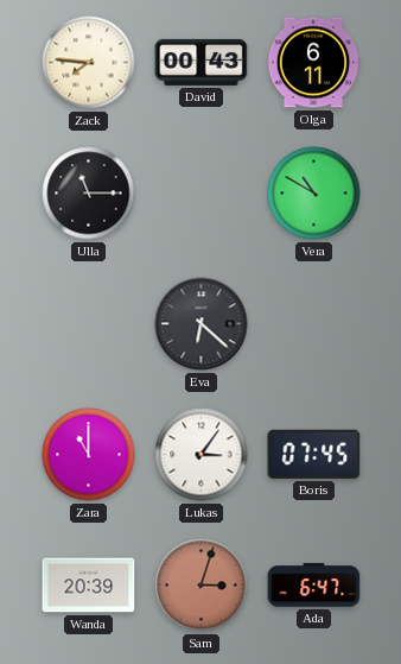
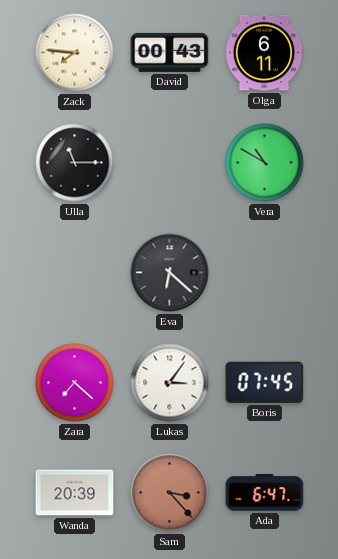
Zara: 11:00 -> 7:22 (75, 383)
Sam: 3:03 -> 3:23 (170, 493)
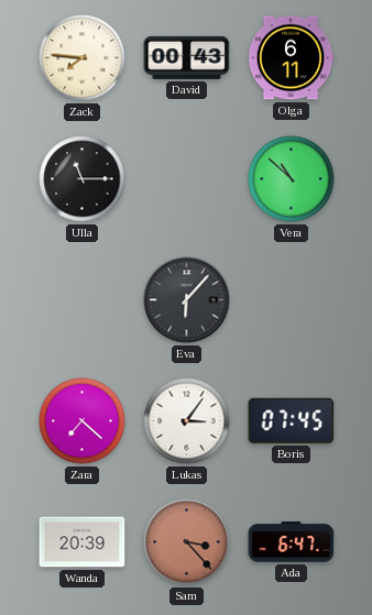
Vera: 10:50 -> 10:52 (292, 179)
Eva: 6:22 -> 6:07 (187, 300)
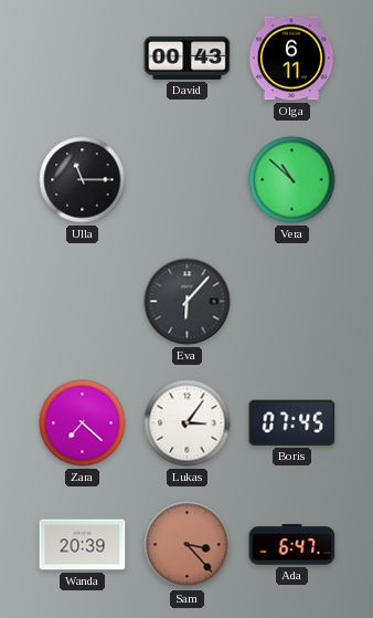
Zack: 7:46 -> none (83, 58)
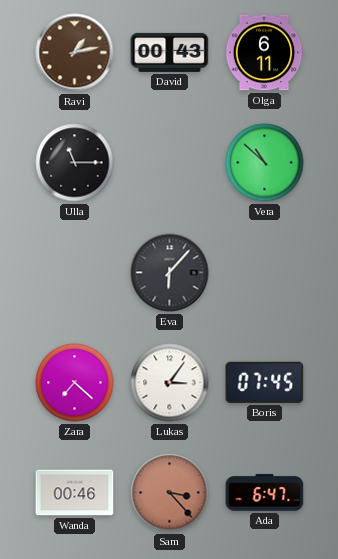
Ravi: none -> 1:13 (75, 53)
Wanda: 20:39 -> 00:46 (75, 493)
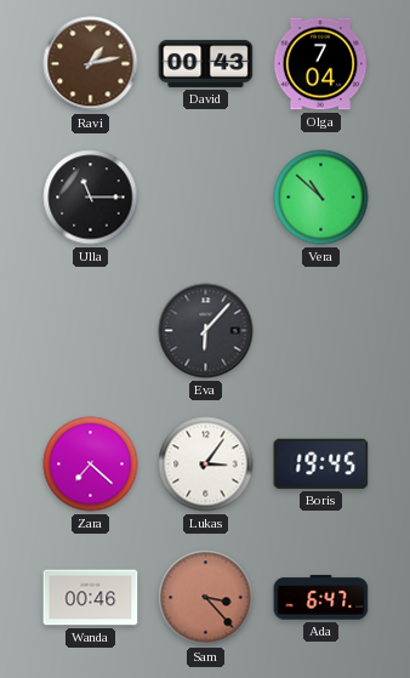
Olga: 6:11 -> 7:04 (320, 64)
Boris: 07:45 -> 19:45 (321, 463)
